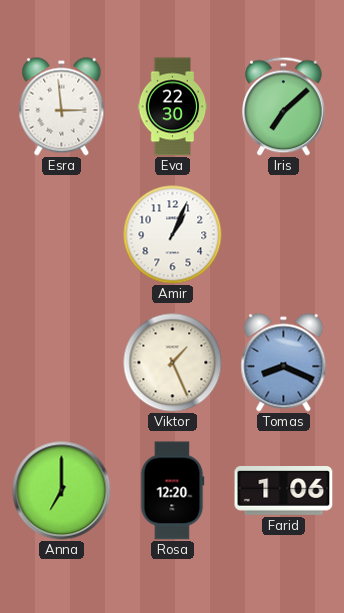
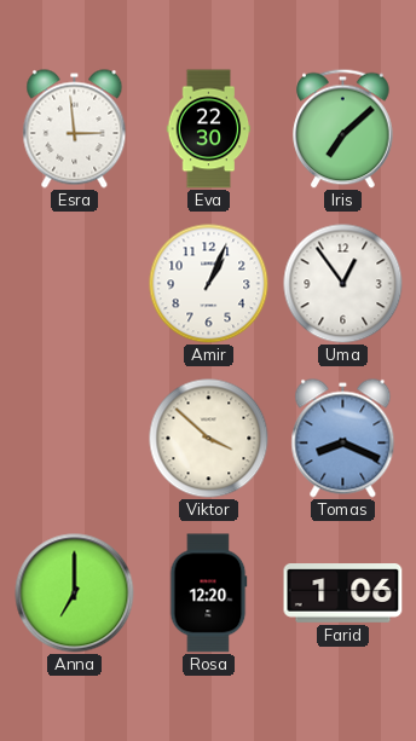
Uma: none -> 12:54 (343, 284)
Viktor: 1:26 -> 3:52 (209, 439)
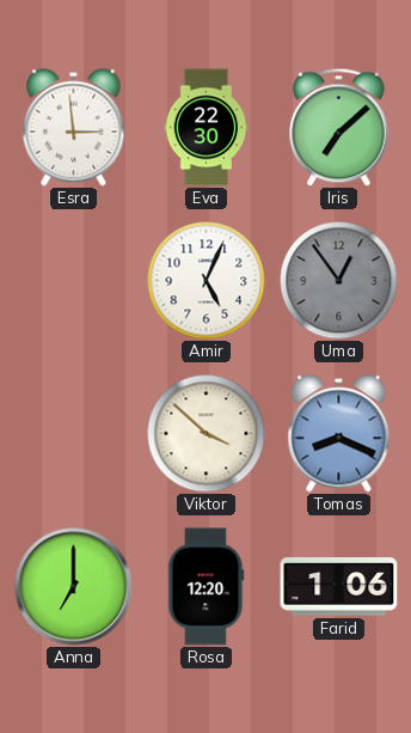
Amir: 1:04 -> 5:04 (207, 281)
Uma dial: white -> grey (339, 281)
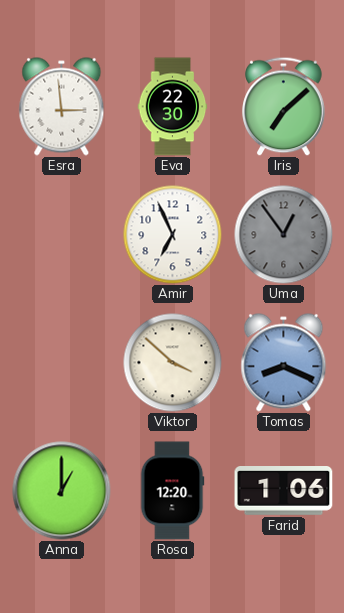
Amir: 5:04 -> 6:56 (173, 235)
Anna: 7:00 -> 1:00 (62, 491)
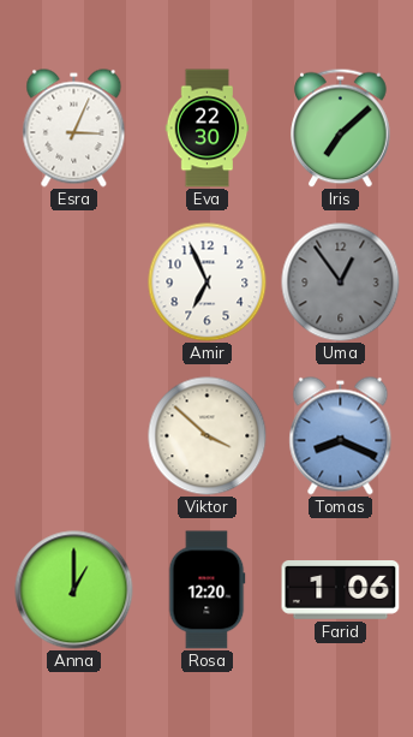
Esra: 2:59 -> 3:04 (74, 129)
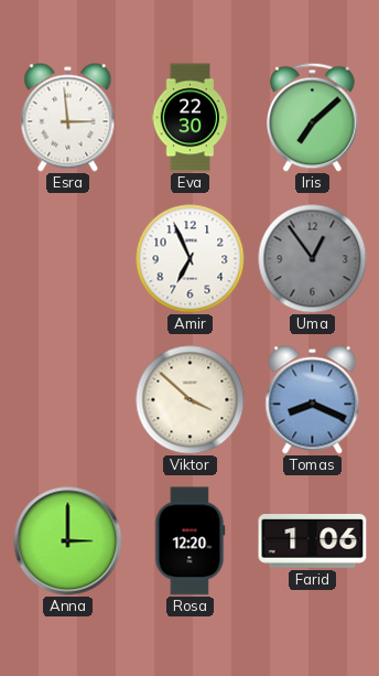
Esra: 3:04 -> 2:59 (68, 118)
Anna: 1:00 -> 3:00 (68, 541)
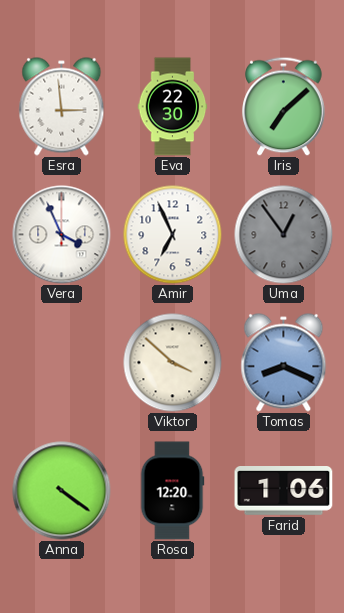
Vera: none -> 3:56 (62, 235)
Anna: 3:00 -> 4:21 (62, 491)
